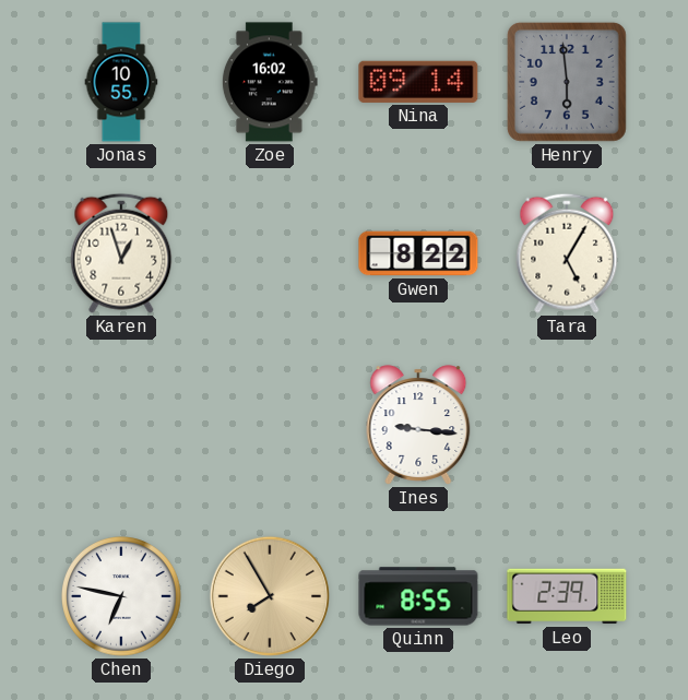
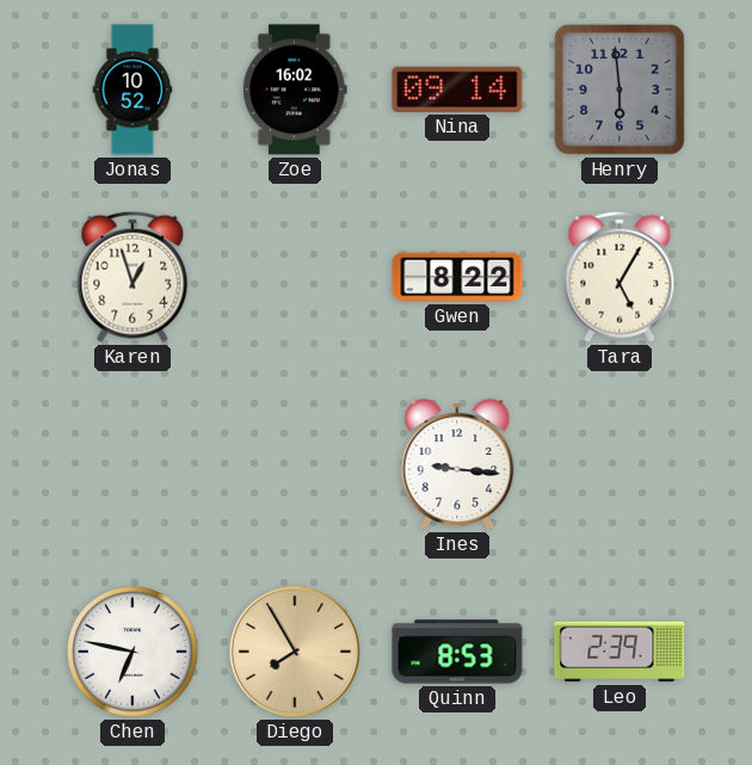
Jonas: 10:55 -> 10:52 (132, 90)
Quinn: 8:55 -> 8:53 (457, 652)
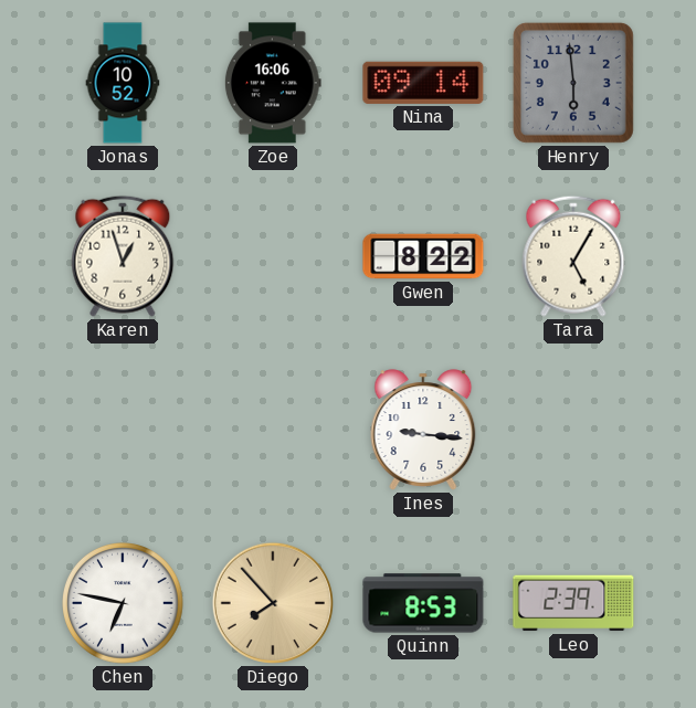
Zoe: 16:02 -> 16:06 (273, 83)
Diego: 7:55 -> 7:53 (273, 603)
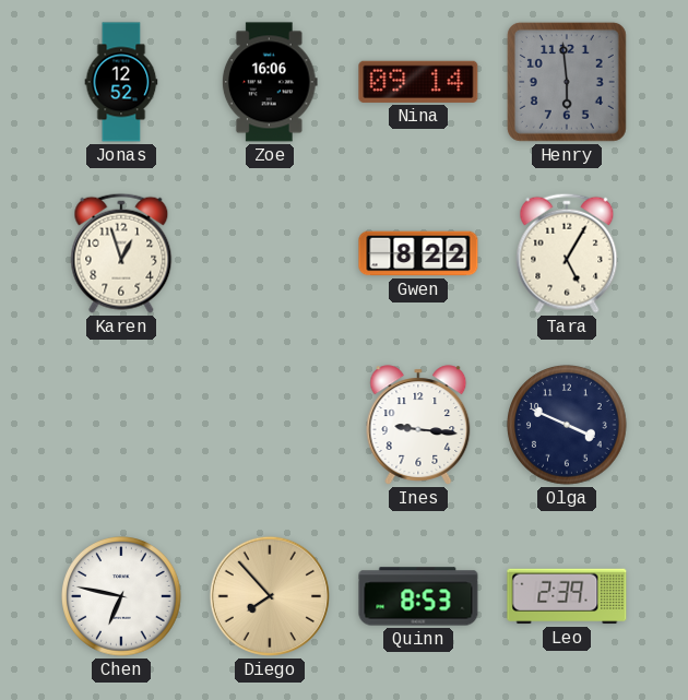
Jonas: 10:52 -> 12:52 (121, 82)
Olga: none -> 3:49 (568, 426)
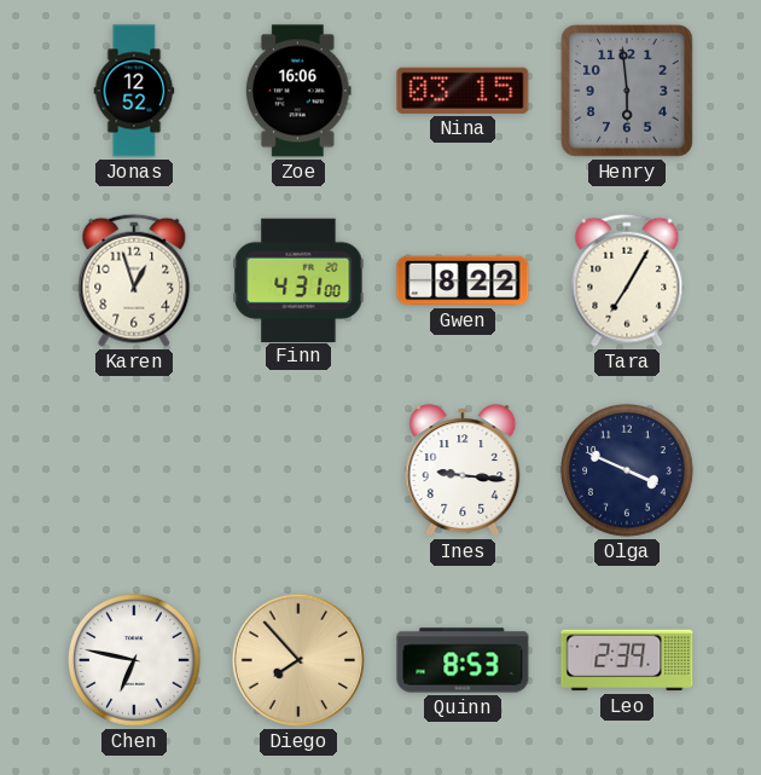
Nina: 09:14 -> 03:15 (463, 91)
Finn: none -> 4:31 (298, 279)
Tara: 5:05 -> 7:05 (627, 280)
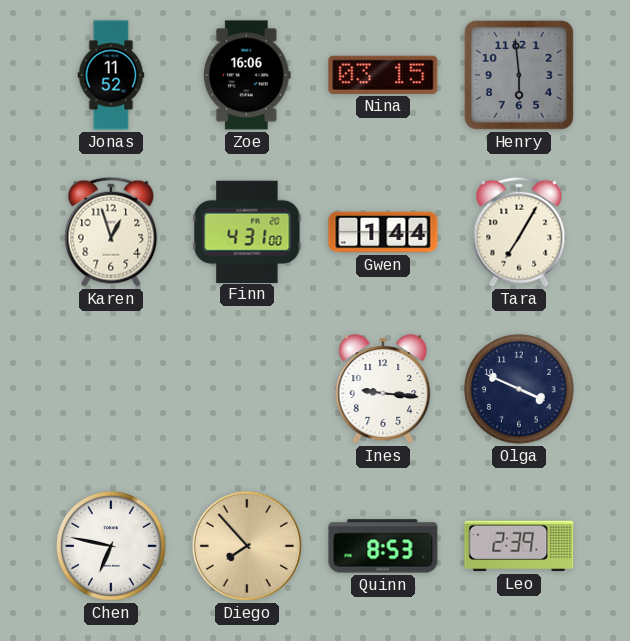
Jonas: 12:52 -> 11:52 (111, 75)
Gwen: 8:22 -> 1:44 (383, 232)
